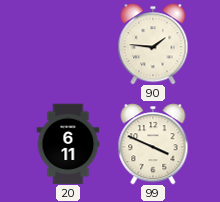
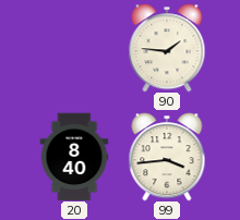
20: 6:11 -> 8:40 (74, 157)
99: 3:49 -> 3:44 (167, 157)
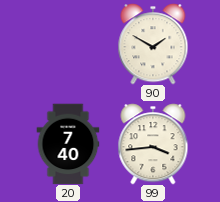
90: 1:46 -> 1:50 (153, 44)
20: 8:40 -> 7:40 (68, 144)
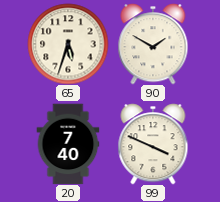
65: none -> 5:33 (68, 44)
99: 3:44 -> 3:49 (153, 144)
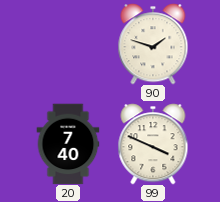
65: 5:33 -> none (68, 44)
90: 1:50 -> 1:48 (153, 44)
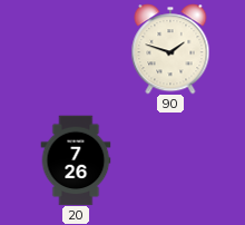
20: 7:40 -> 7:26 (76, 160)
99: 3:49 -> none (153, 144)
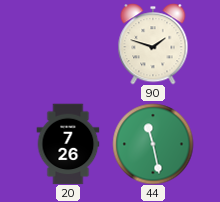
44: none -> 11:28 (153, 144)
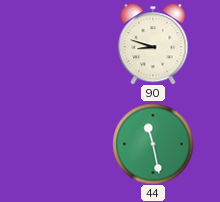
90: 1:48 -> 8:48 (153, 44)
20: 7:26 -> none (68, 144)
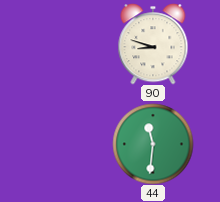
44: 11:28 -> 11:31 (153, 144)
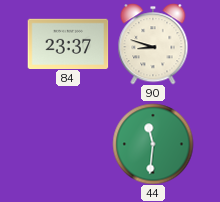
84: none -> 23:37 (68, 43)
